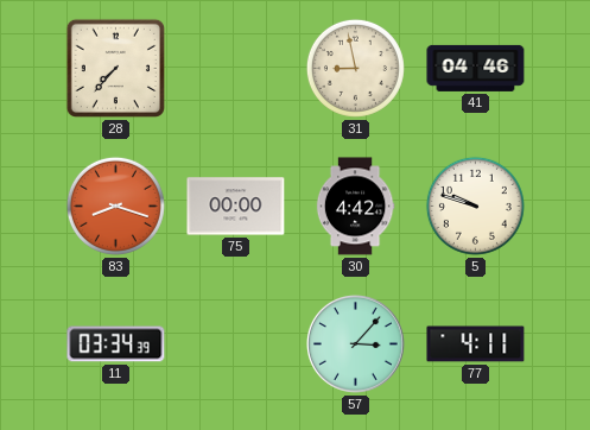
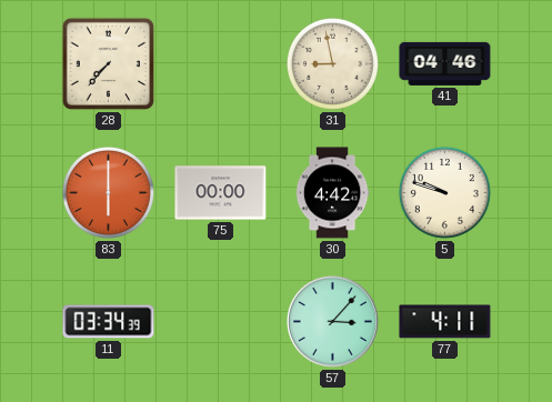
83: 8:18 -> 6:00 (108, 192)
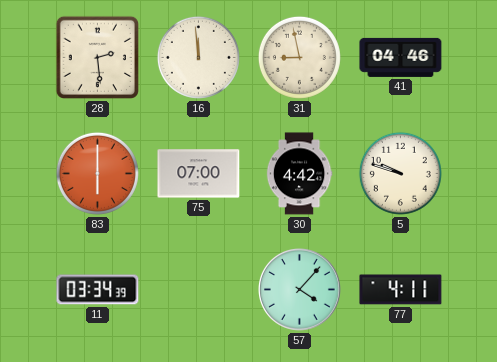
28: 7:37 -> 2:29 (97, 57)
16: none -> 11:59 (198, 57)
75: 00:00 -> 07:00 (199, 174)
57: 3:07 -> 4:07 (300, 290)
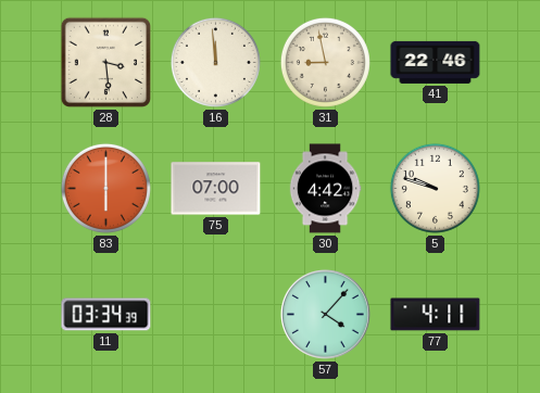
28: 2:29 -> 3:29 (105, 62)
41: 04:46 -> 22:46 (436, 62)
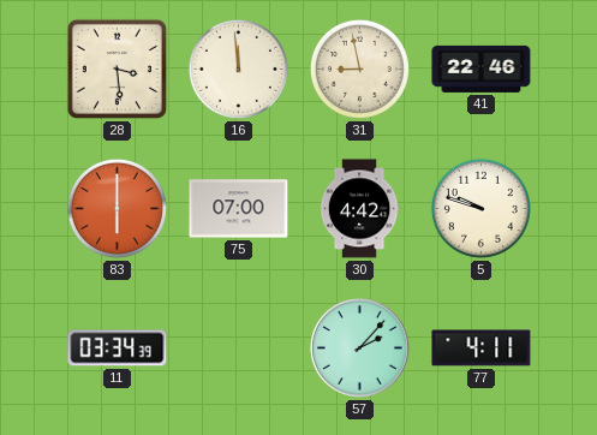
57: 4:07 -> 2:07 (360, 348)
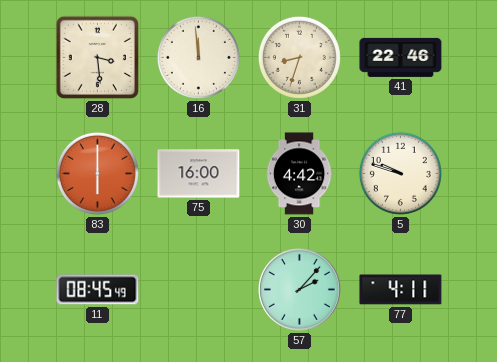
31: 8:58 -> 8:33 (299, 57)
75: 07:00 -> 16:00 (199, 174)
11: 03:34 -> 08:45 (98, 290)
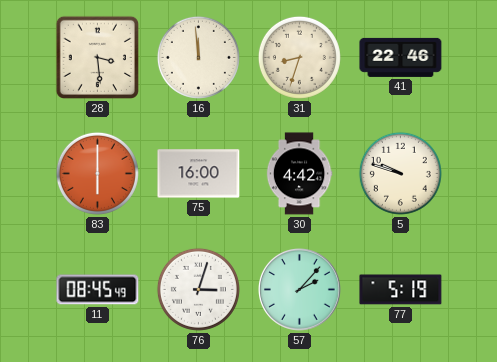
76: none -> 3:03 (198, 289)
77: 4:11 -> 5:19 (401, 290)
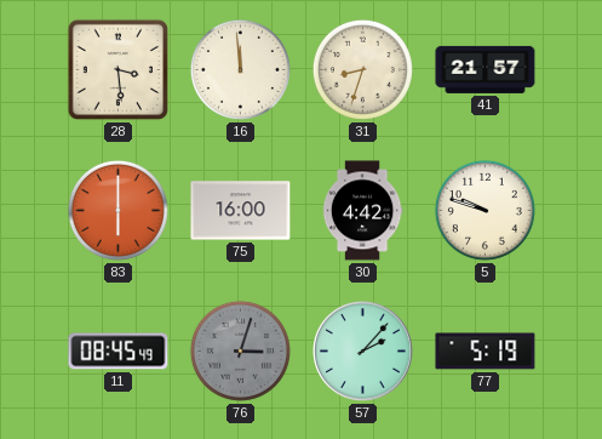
41: 22:46 -> 21:57 (486, 69)
76 dial: white -> grey (240, 350)
